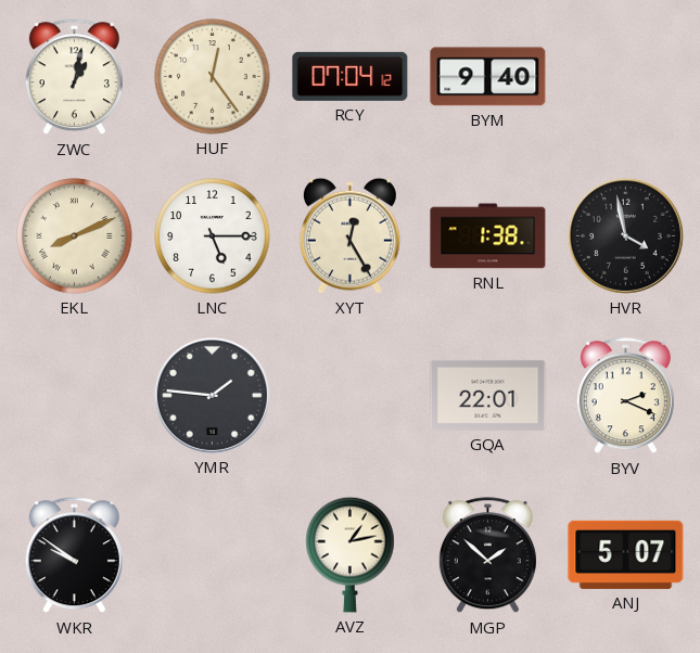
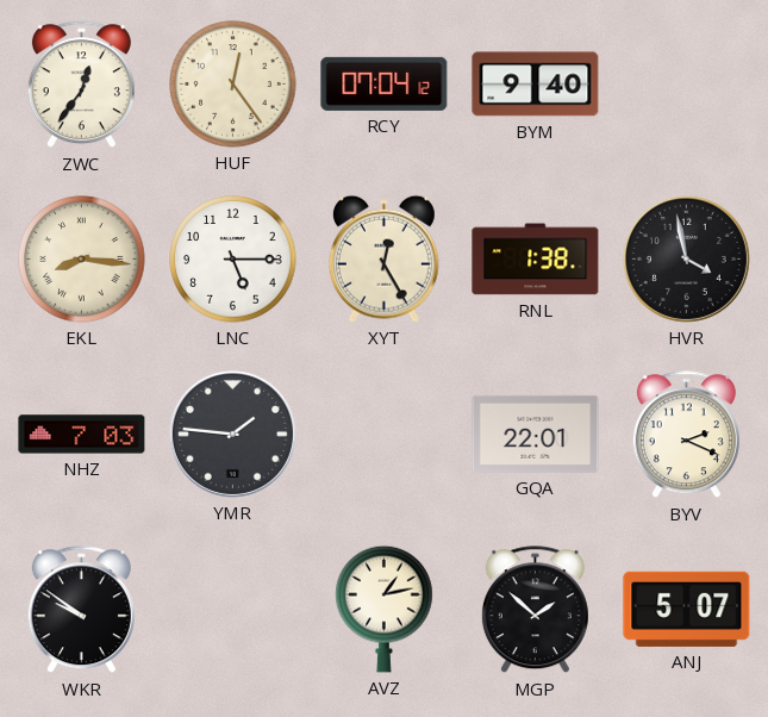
ZWC: 1:02 -> 12:36 (81, 85)
EKL: 8:11 -> 8:16 (82, 260)
NHZ: none -> 7:03 (82, 435)
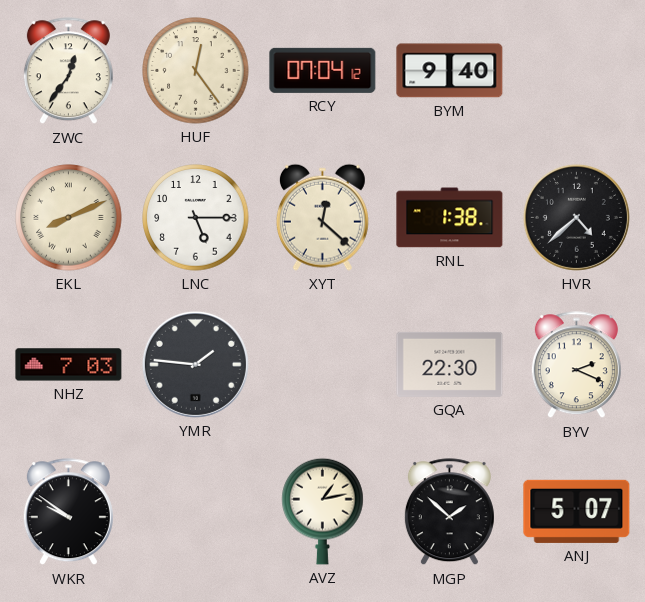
EKL: 8:16 -> 8:11 (69, 218)
XYT: 12:25 -> 12:22 (322, 217)
HVR: 3:58 -> 4:38 (576, 217)
GQA: 22:01 -> 22:30 (450, 364)
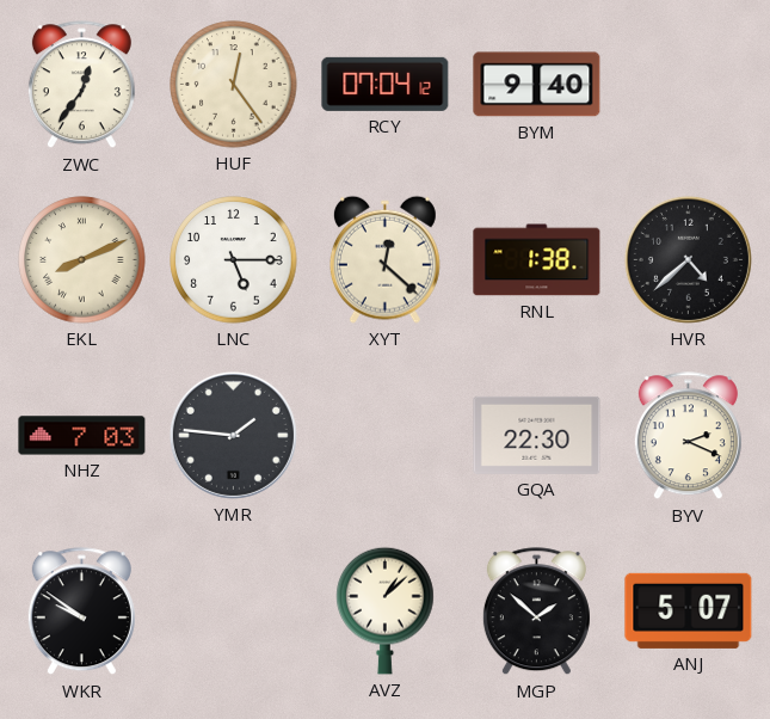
AVZ: 1:13 -> 1:08 (386, 610)
